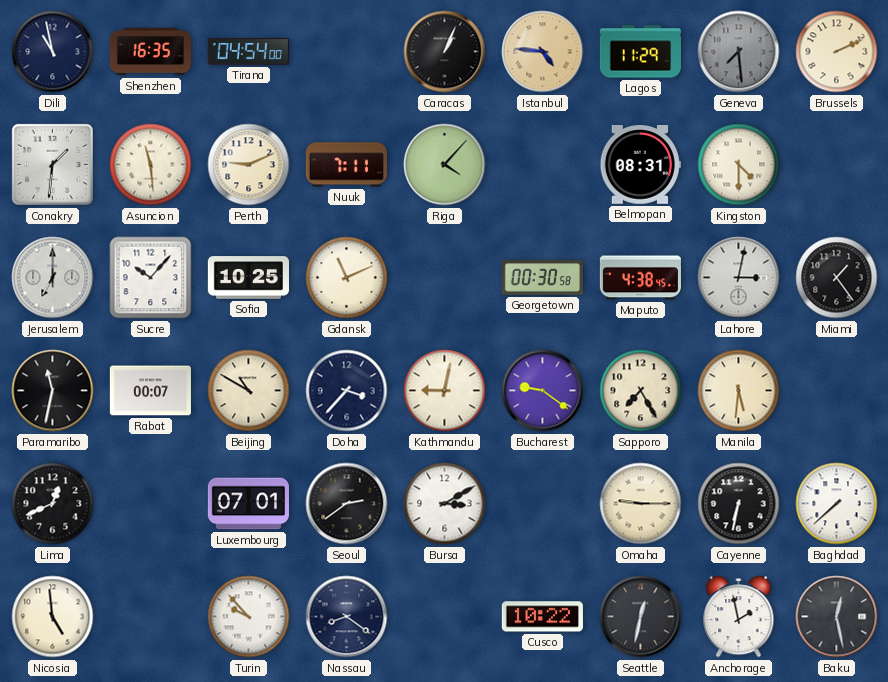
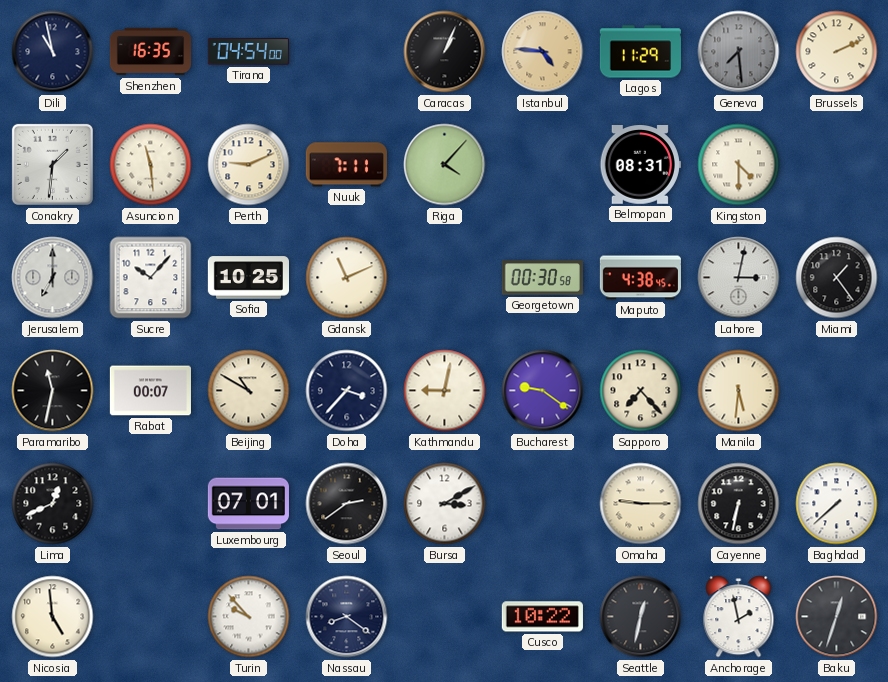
Sapporo: 7:25 -> 7:23 (641, 391)
Baku: 12:28 -> 12:33 (837, 617)
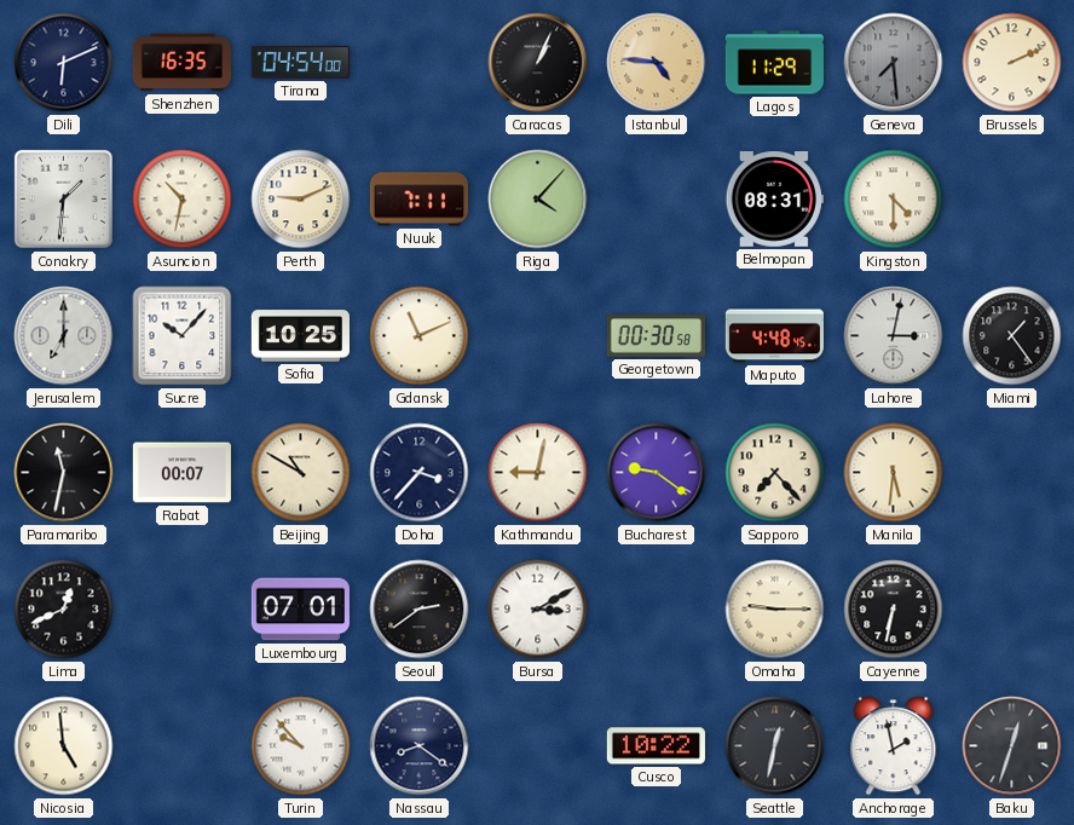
Dili: 10:58 -> 6:11 (64, 63)
Asuncion: 11:29 -> 10:32 (183, 200)
Maputo: 4:38 -> 4:48 (774, 336)
Baghdad: 7:38 -> none (837, 504)
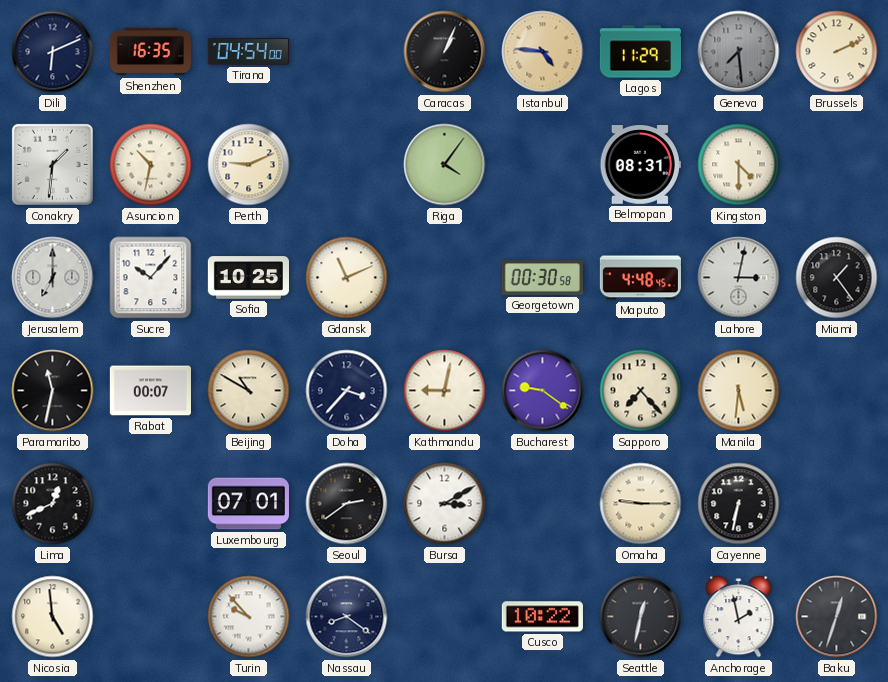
Nuuk: 7:11 -> none (418, 200)
Riga: 4:07 -> 4:06 (445, 165)
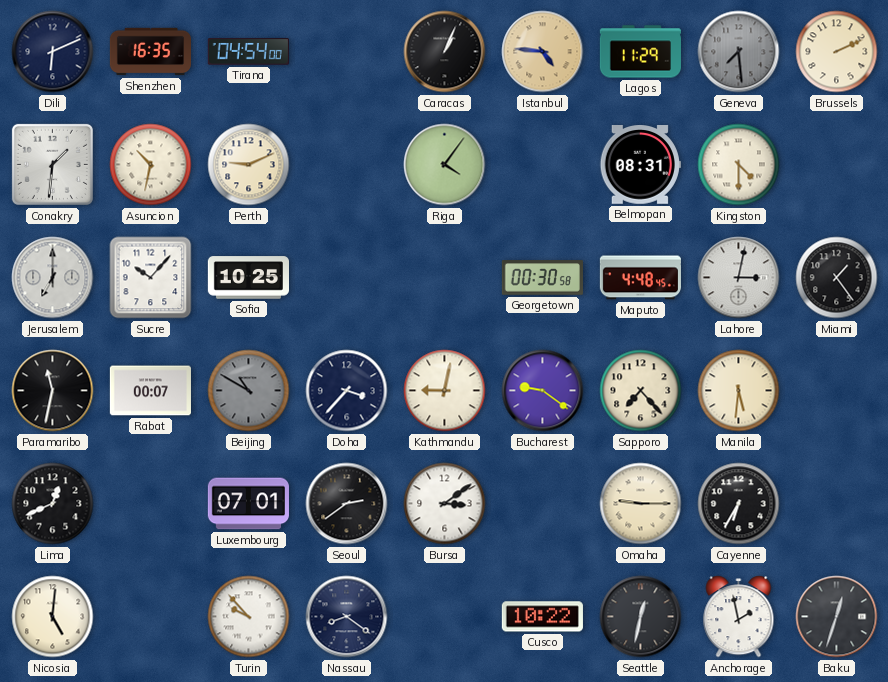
Gdansk: 11:11 -> none (347, 278)
Beijing dial: cream -> grey (249, 391)
Bursa: 3:10 -> 3:09 (445, 504)
Cayenne: 6:32 -> 6:35 (739, 504)
Nicosia: 4:59 -> 5:01 (53, 617)
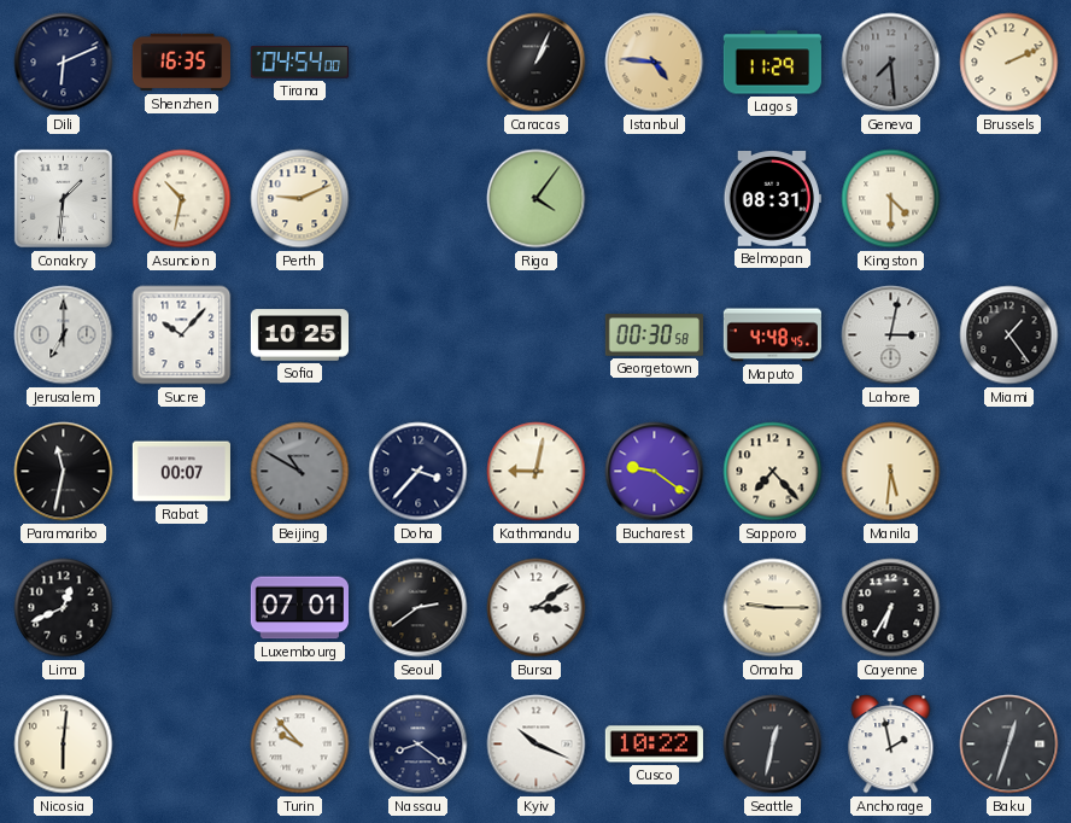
Nicosia: 5:01 -> 6:01 (64, 745)
Kyiv: none -> 10:19 (537, 745)
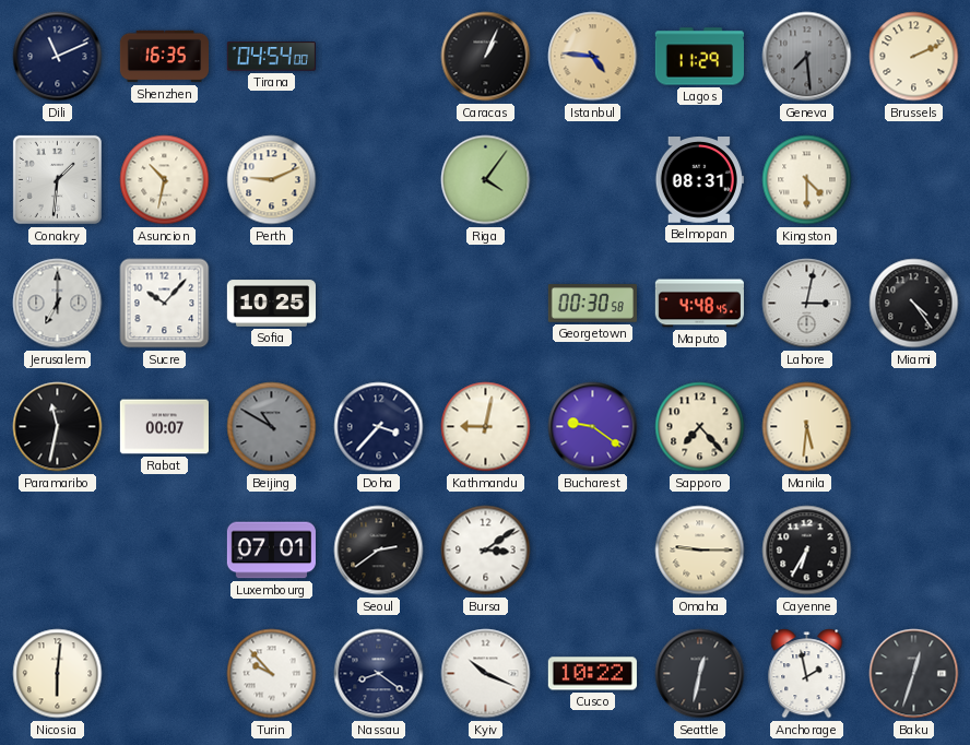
Dili: 6:11 -> 11:11 (58, 57)
Miami: 1:24 -> 4:24 (914, 304)
Lima: 12:41 -> none (64, 608)
